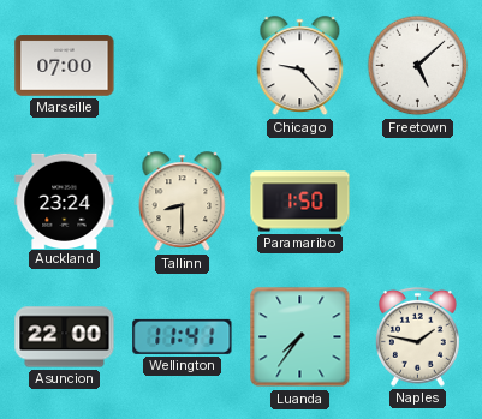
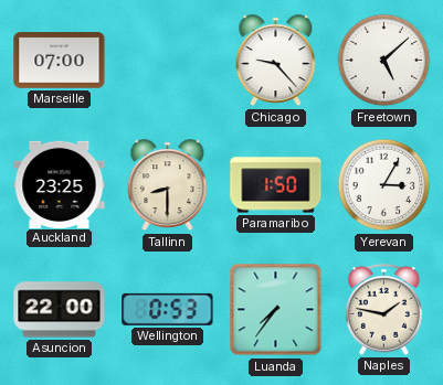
Auckland: 23:24 -> 23:25 (60, 184)
Yerevan: none -> 3:05 (384, 185)
Wellington: 11:41 -> 0:53 (168, 309)
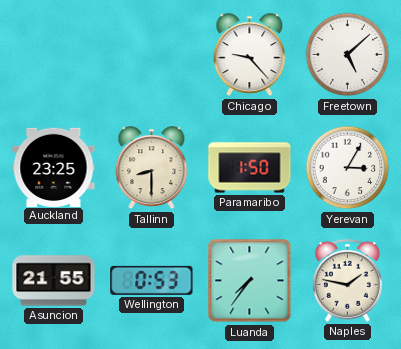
Marseille: 07:00 -> none (60, 61)
Asuncion: 22:00 -> 21:55 (54, 281)
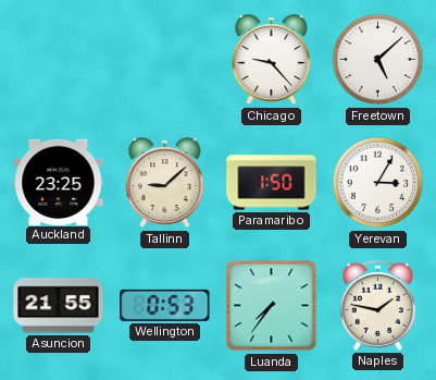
Tallinn: 8:30 -> 9:08 (165, 183)
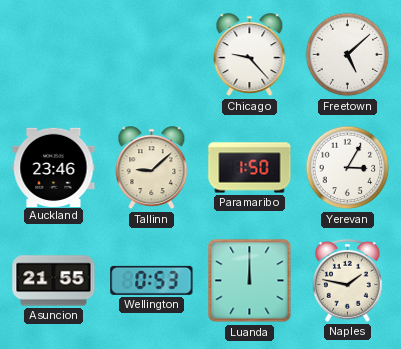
Auckland: 23:25 -> 23:46 (54, 167)
Luanda: 7:36 -> 12:00 (250, 281)
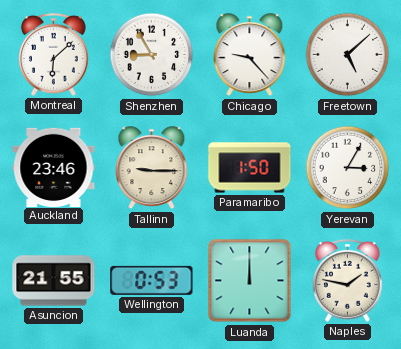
Montreal: none -> 6:08 (53, 54)
Shenzhen: none -> 8:55 (152, 55)
Tallinn: 9:08 -> 9:15 (152, 168)
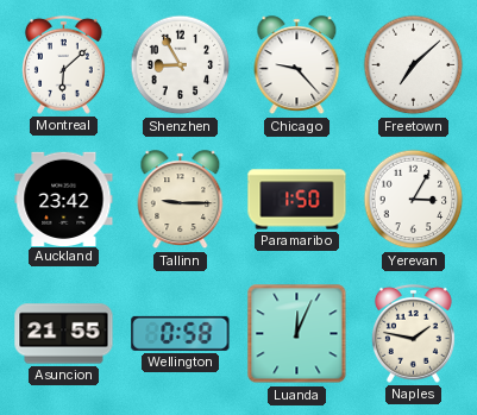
Freetown: 5:08 -> 7:08 (414, 65)
Auckland: 23:46 -> 23:42 (64, 199)
Wellington: 0:53 -> 0:58 (181, 333)
Luanda: 12:00 -> 12:04 (297, 334)
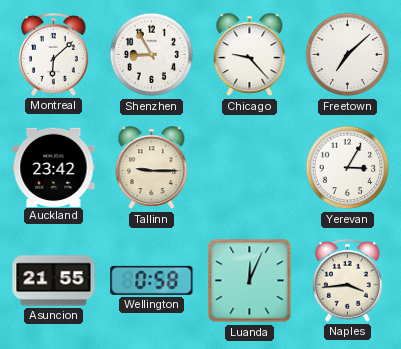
Paramaribo: 1:50 -> none (297, 200)
Naples: 1:47 -> 3:44 (347, 280)
